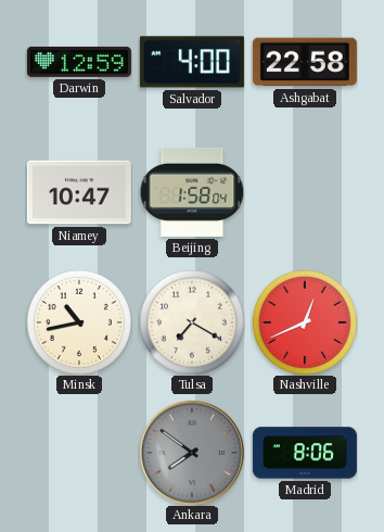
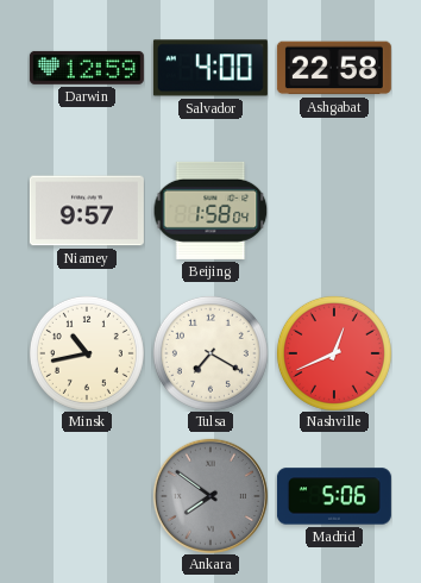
Niamey: 10:47 -> 9:57 (87, 211)
Madrid: 8:06 -> 5:06 (334, 496)
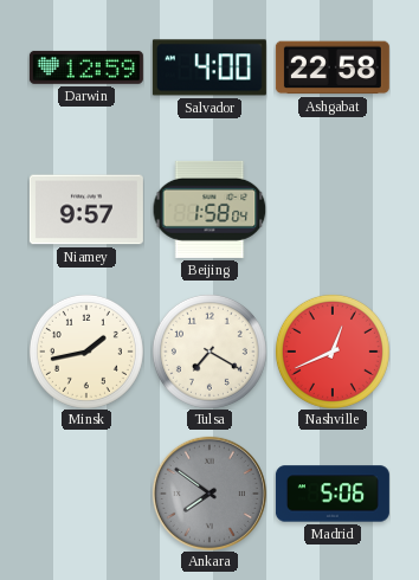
Minsk: 10:43 -> 1:43 (86, 352)
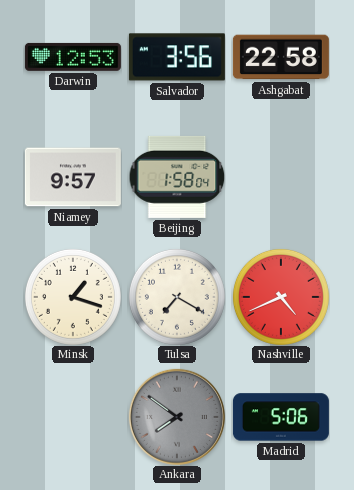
Darwin: 12:59 -> 12:53 (73, 57)
Salvador: 4:00 -> 3:56 (177, 57)
Minsk: 1:43 -> 1:18 (73, 297)
Nashville: 12:41 -> 4:41 (281, 297)
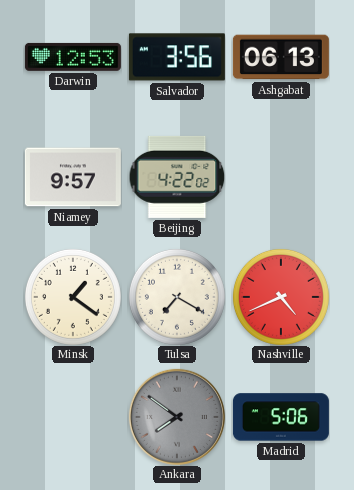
Ashgabat: 22:58 -> 06:13 (281, 57)
Beijing: 1:58 -> 4:22 (177, 177)
Minsk: 1:18 -> 1:21 (73, 297)
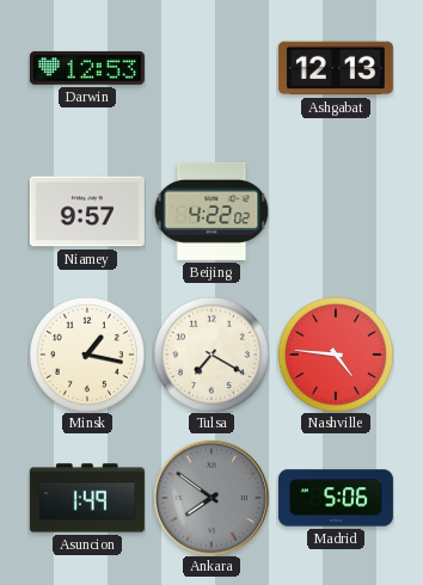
Salvador: 3:56 -> none (177, 57)
Ashgabat: 06:13 -> 12:13 (336, 68)
Minsk: 1:21 -> 1:17 (87, 355)
Nashville: 4:41 -> 4:46 (336, 355)
Asuncion: none -> 1:49 (87, 498)
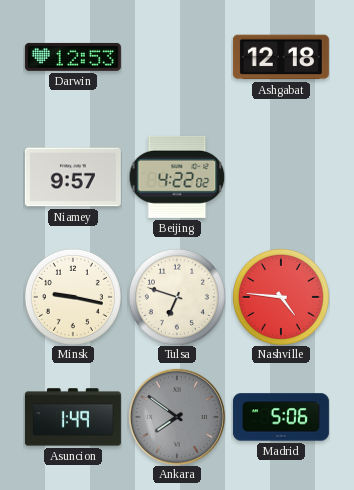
Ashgabat: 12:13 -> 12:18 (281, 57)
Minsk: 1:17 -> 9:17 (73, 297)
Tulsa: 7:20 -> 6:48 (177, 297)
